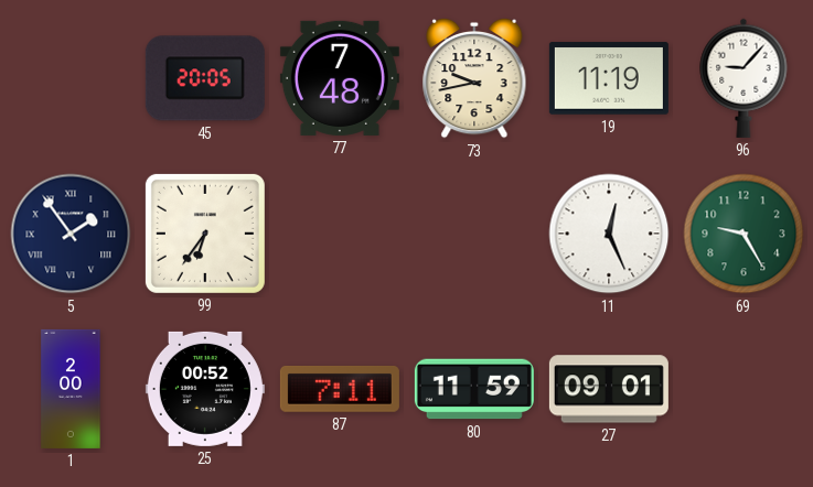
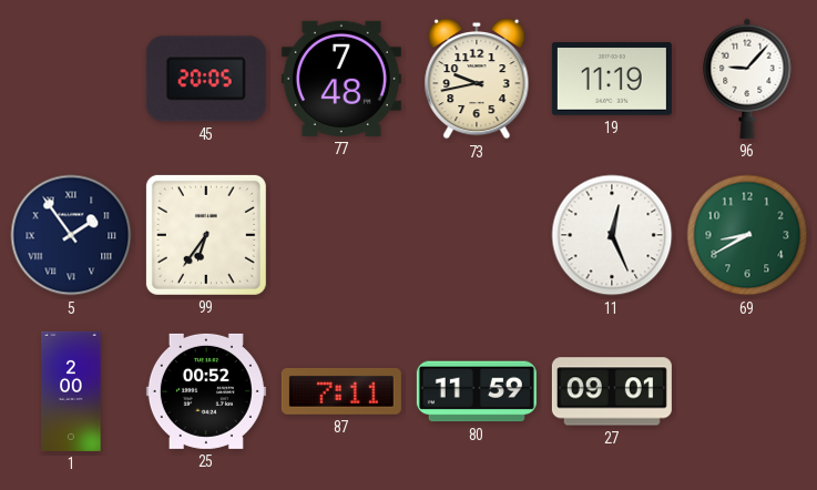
69: 9:25 -> 8:40 (747, 235)
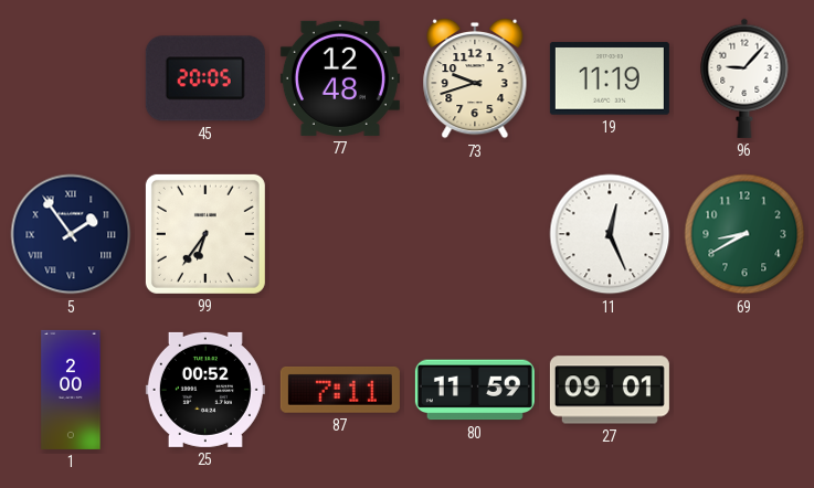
77: 7:48 -> 12:48 (340, 78)
73: 9:43 -> 9:42 (475, 78)
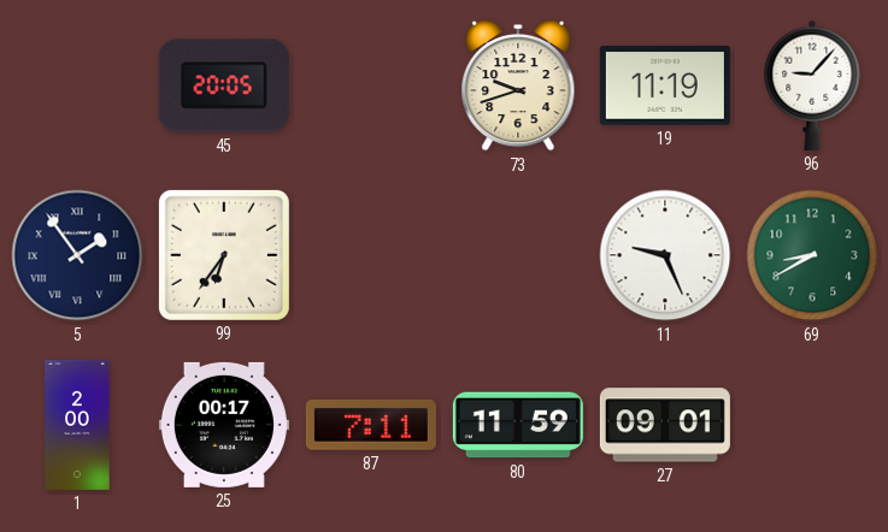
77: 12:48 -> none (340, 78)
11: 12:26 -> 9:26 (665, 255)
25: 00:52 -> 00:17 (224, 425)
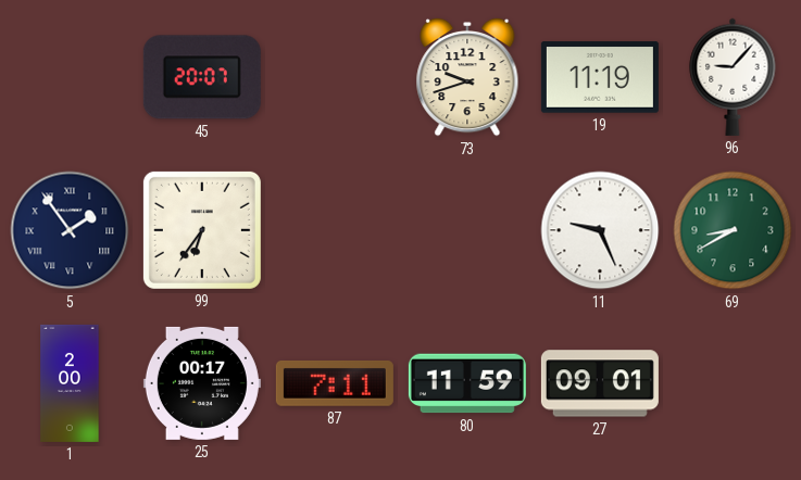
45: 20:05 -> 20:07 (202, 77)
